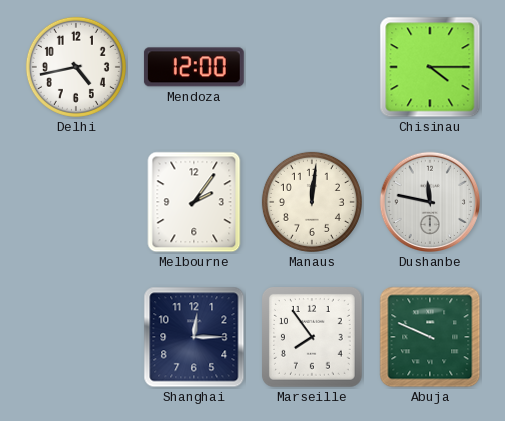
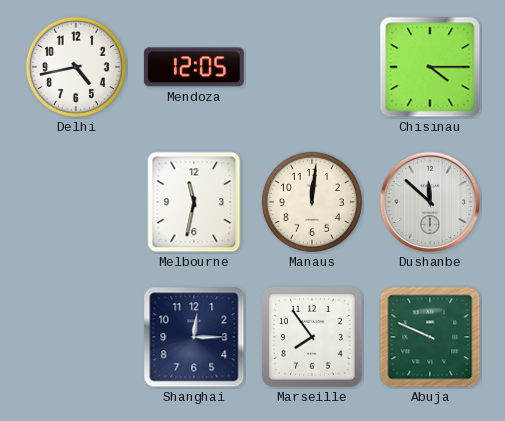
Mendoza: 12:00 -> 12:05 (194, 67)
Melbourne: 2:06 -> 11:32 (194, 202)
Dushanbe: 11:47 -> 11:52 (430, 202)
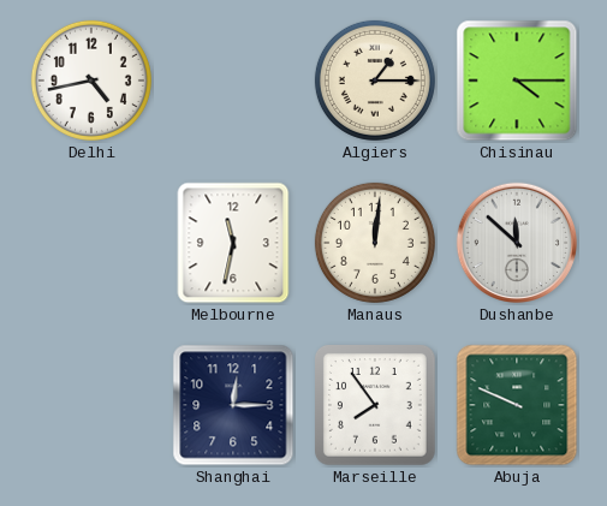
Mendoza: 12:05 -> none (194, 67)
Algiers: none -> 1:15 (375, 81)
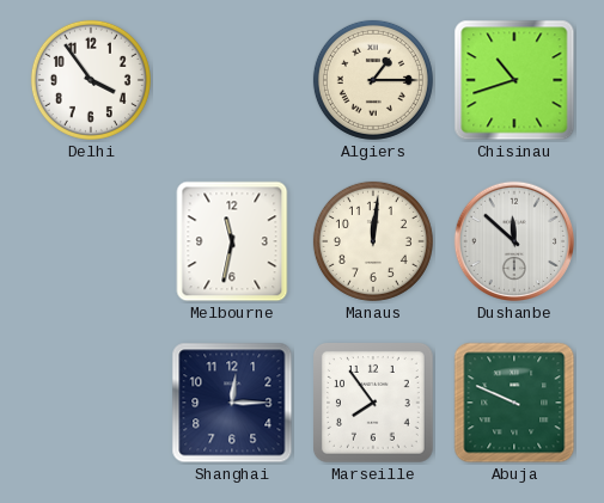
Delhi: 4:43 -> 3:54 (91, 80)
Chisinau: 4:15 -> 10:42 (514, 80)
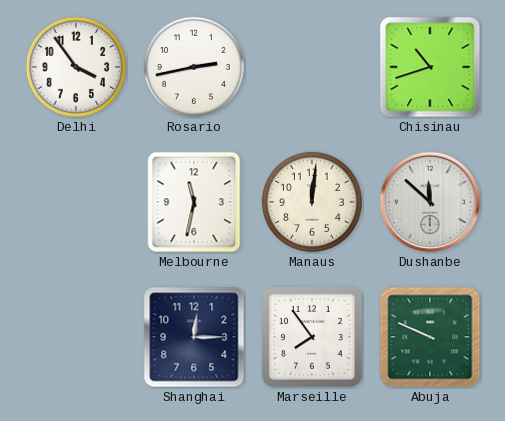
Rosario: none -> 2:43 (194, 67)
Algiers: 1:15 -> none (373, 80)
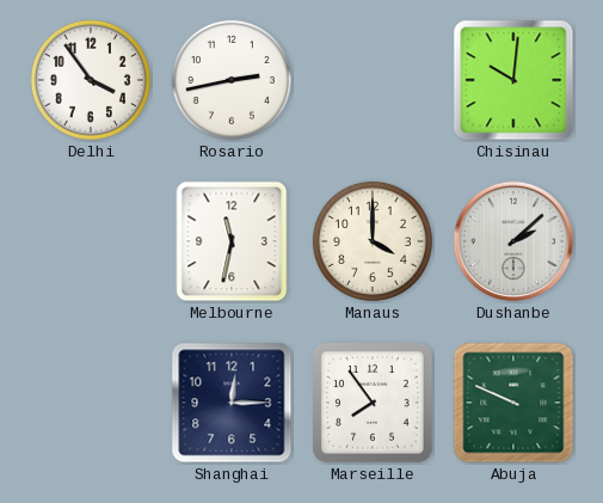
Chisinau: 10:42 -> 10:01 (513, 80)
Manaus: 12:01 -> 4:00 (373, 241)
Dushanbe: 11:52 -> 2:08 (513, 241)
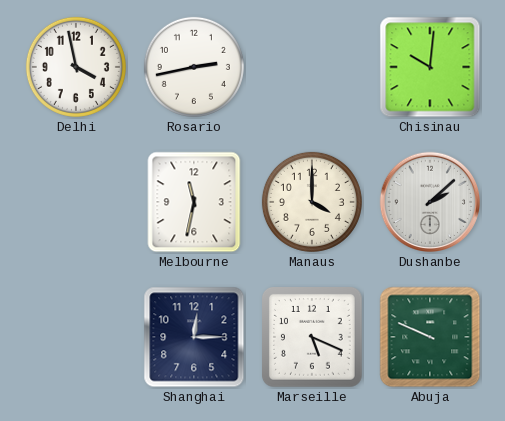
Delhi: 3:54 -> 3:58 (76, 67)
Marseille: 7:54 -> 5:19 (313, 338)
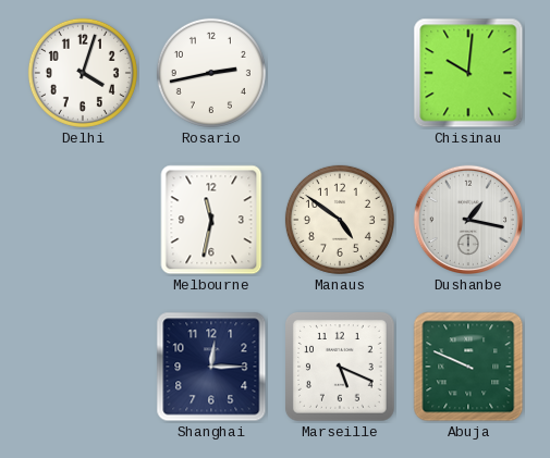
Delhi: 3:58 -> 4:03 (83, 73)
Manaus: 4:00 -> 4:51 (340, 220)
Dushanbe: 2:08 -> 1:17 (468, 220)
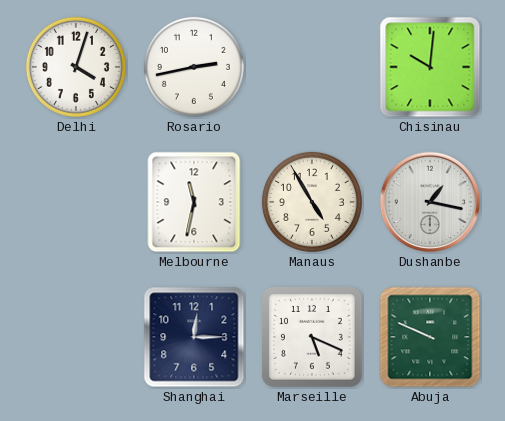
Manaus: 4:51 -> 4:55 (312, 202)
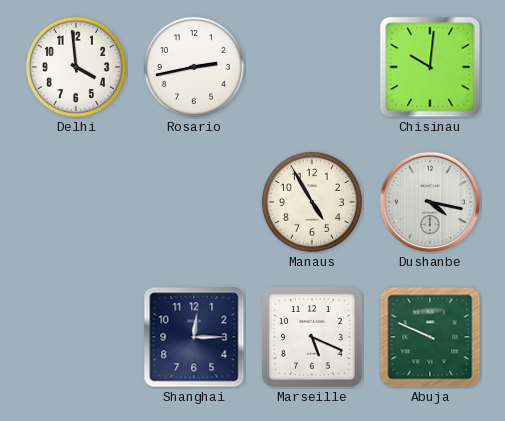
Delhi: 4:03 -> 3:59 (76, 67)
Melbourne: 11:32 -> none (194, 202)
Dushanbe: 1:17 -> 4:17 (430, 202)
